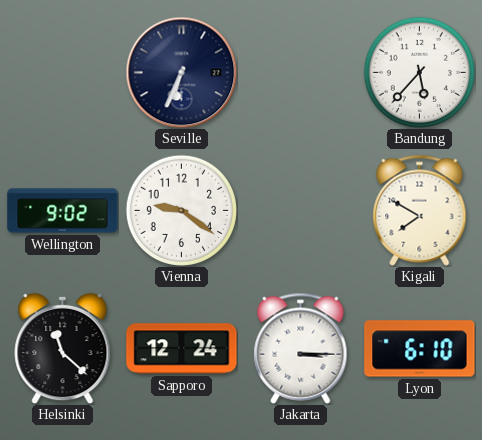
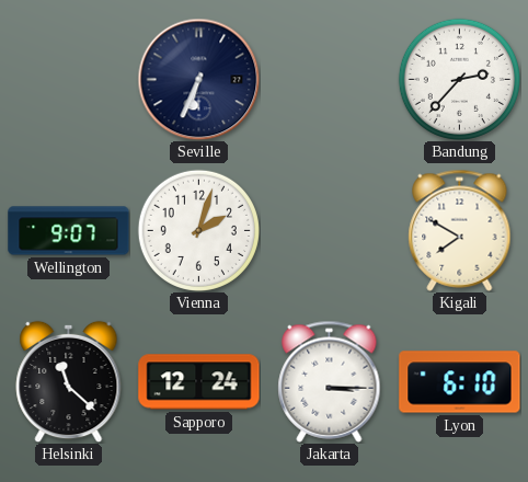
Bandung: 5:37 -> 2:37 (459, 79)
Wellington: 9:02 -> 9:07 (69, 231)
Vienna: 9:21 -> 2:03 (198, 230)
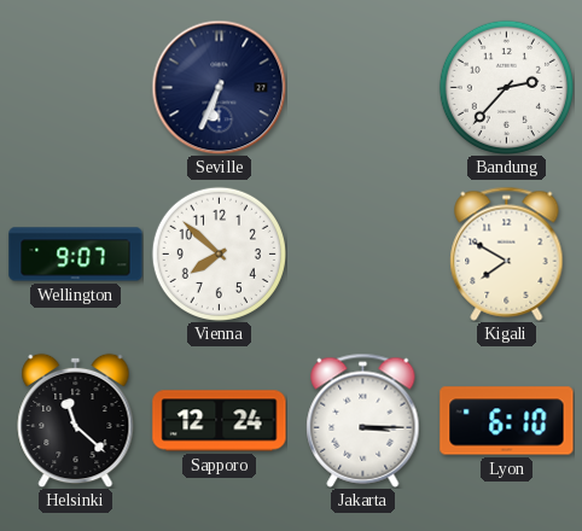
Vienna: 2:03 -> 7:52 (219, 253)
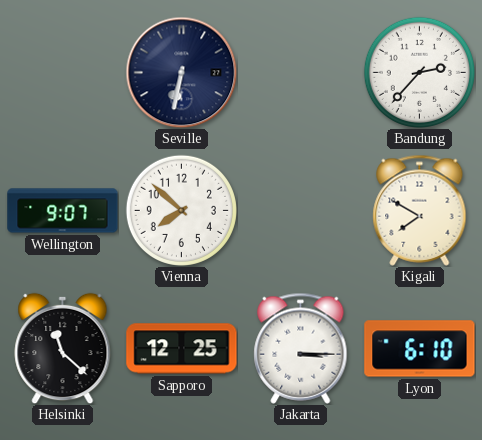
Seville: 6:34 -> 6:32 (181, 72)
Sapporo: 12:24 -> 12:25 (182, 349)
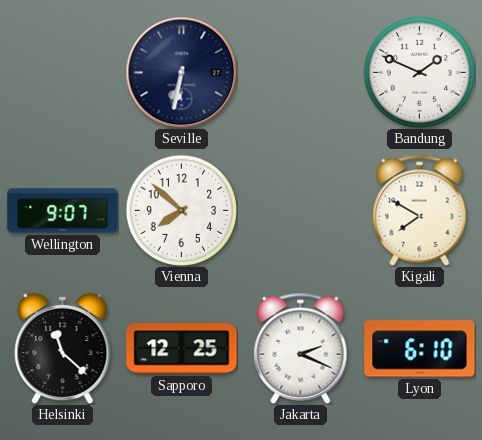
Bandung: 2:37 -> 1:49 (419, 72)
Jakarta: 3:15 -> 2:19 (301, 348)
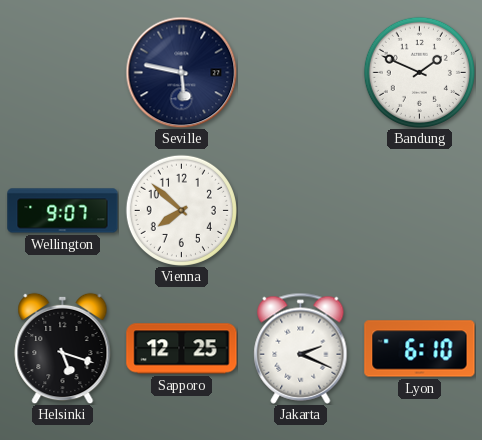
Seville: 6:32 -> 5:47 (181, 72)
Kigali: 7:50 -> none (420, 210)
Helsinki: 11:22 -> 5:18 (63, 348)
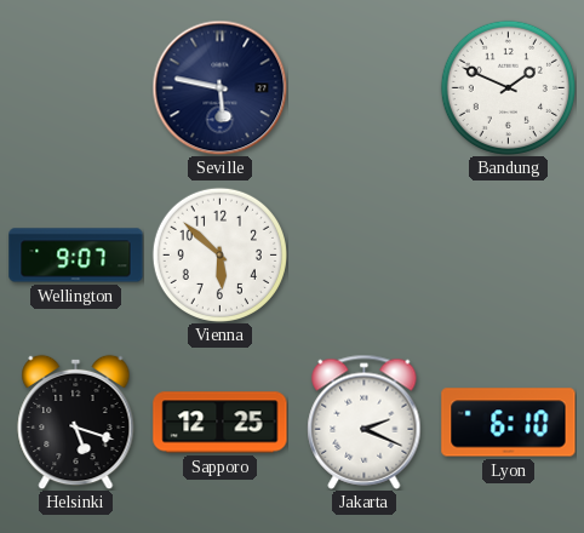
Vienna: 7:52 -> 5:52 (219, 254)
